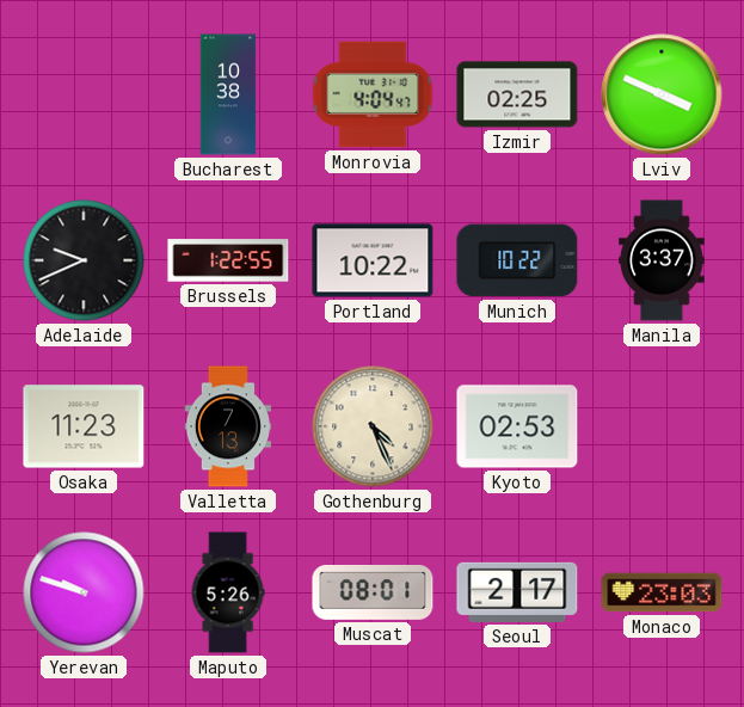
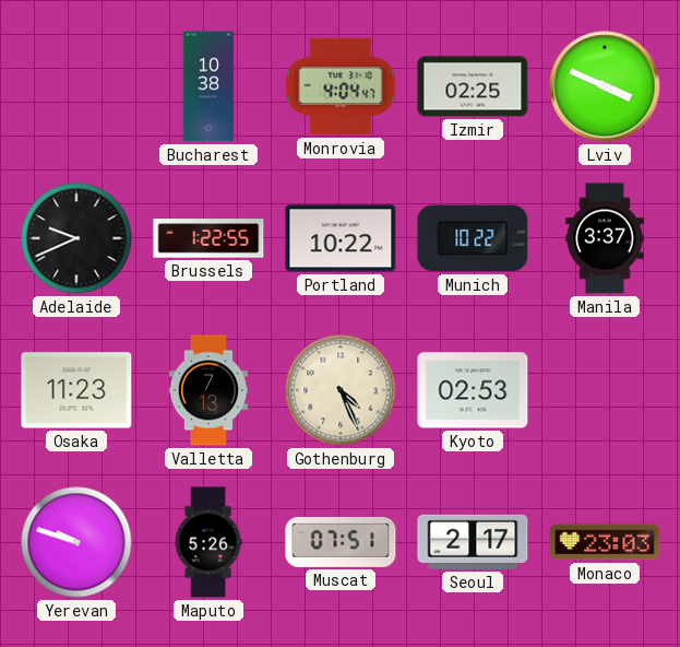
Muscat: 08:01 -> 07:51 (341, 543)
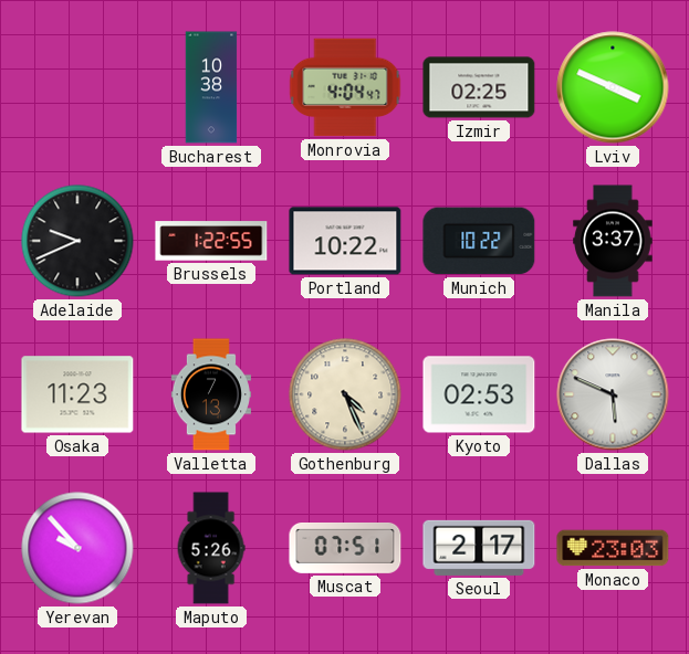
Dallas: none -> 5:49 (613, 394)
Yerevan: 9:48 -> 9:53 (77, 548)
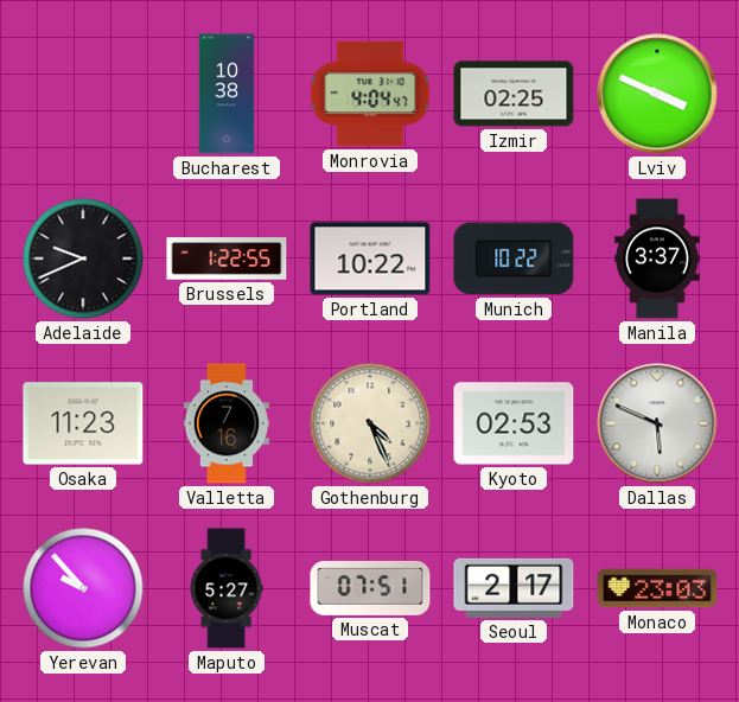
Valletta: 7:13 -> 7:16 (225, 423)
Maputo: 5:26 -> 5:27 (227, 588)
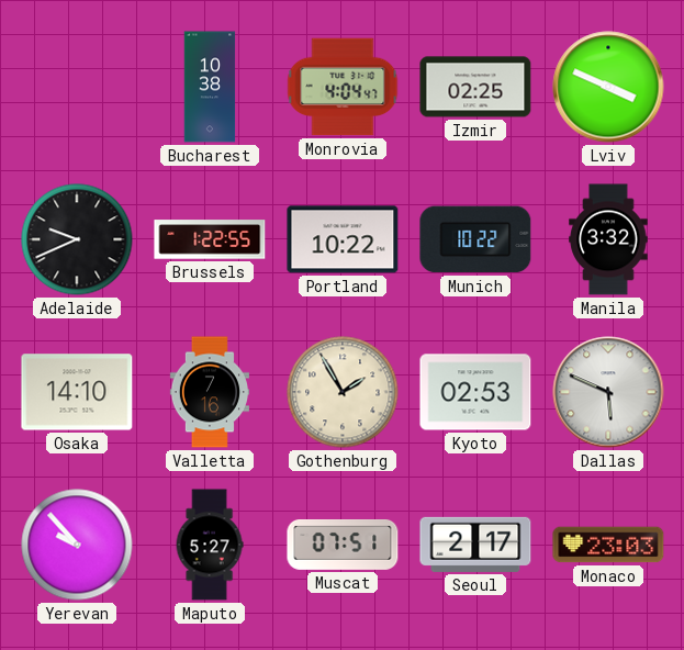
Manila: 3:37 -> 3:32 (608, 239)
Osaka: 11:23 -> 14:10 (77, 392)
Gothenburg: 4:26 -> 1:55 (343, 392)
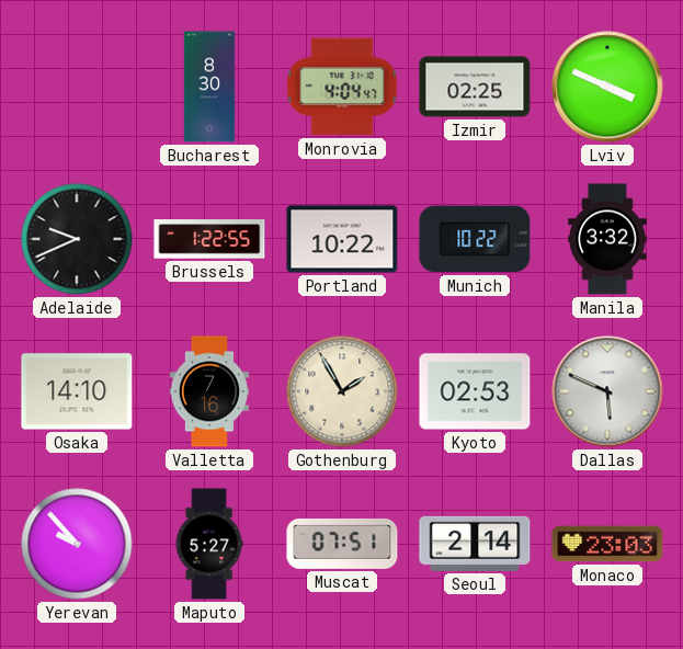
Bucharest: 10:38 -> 8:30 (209, 87)
Seoul: 2:17 -> 2:14 (475, 544)
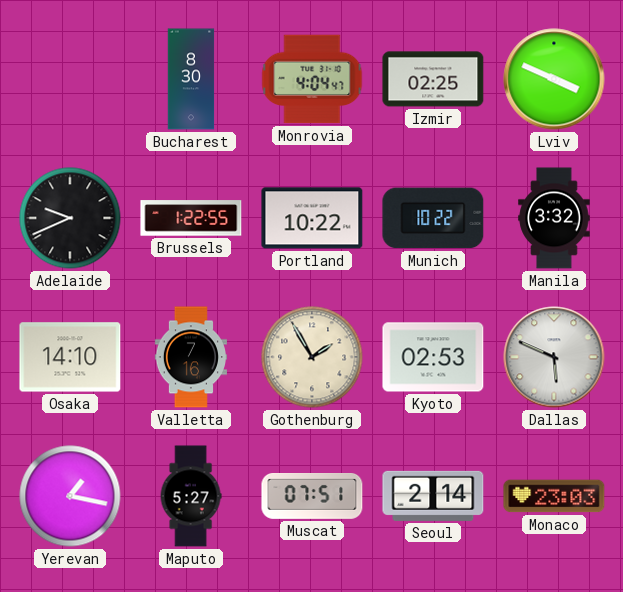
Yerevan: 9:53 -> 1:17 (70, 496)
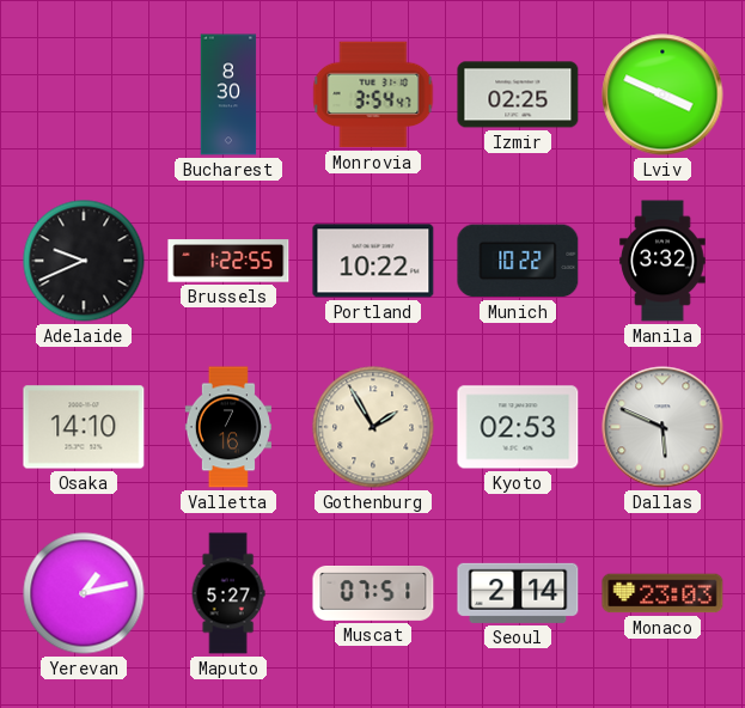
Monrovia: 4:04 -> 3:54 (373, 94)
Yerevan: 1:17 -> 1:13 (84, 593)
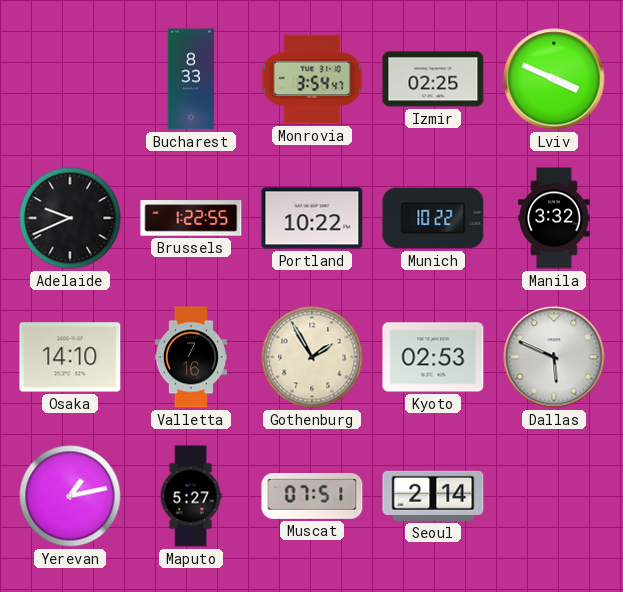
Bucharest: 8:30 -> 8:33 (191, 79)
Monaco: 23:03 -> none (662, 593)
